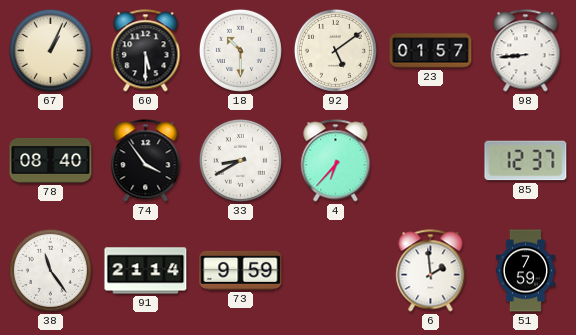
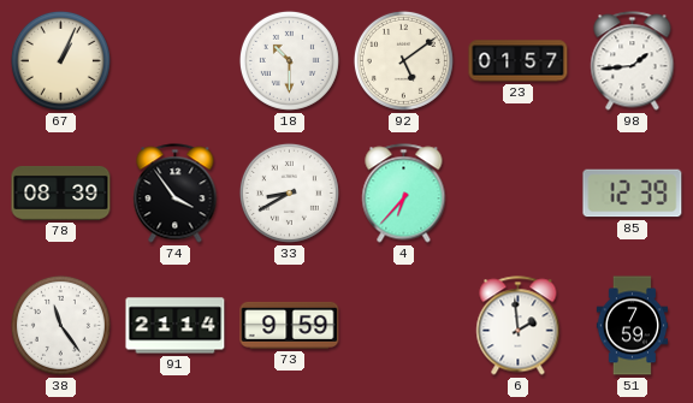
60: 5:30 -> none (146, 51)
98: 8:44 -> 1:44 (633, 61)
78: 08:40 -> 08:39 (61, 194)
85: 12:37 -> 12:39 (633, 194)
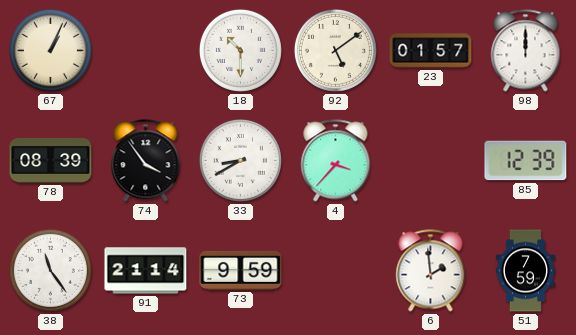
98: 1:44 -> 12:00 (526, 51)
4: 6:37 -> 3:37 (336, 161)
